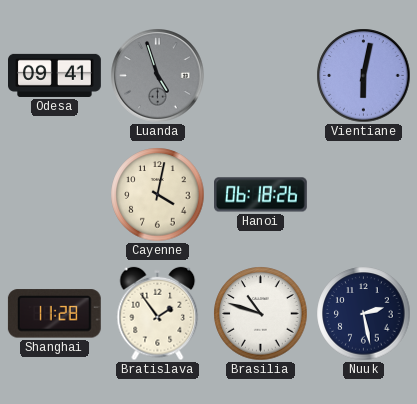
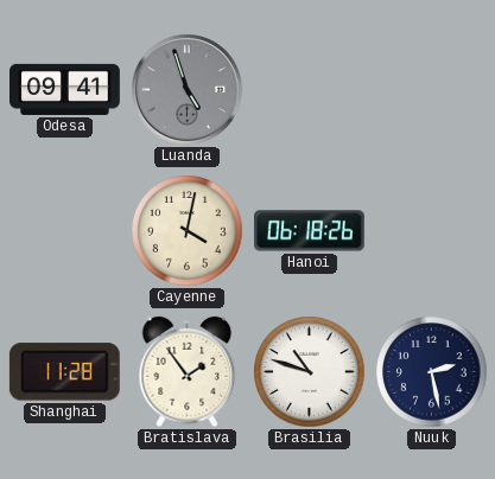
Vientiane: 6:02 -> none (364, 76)
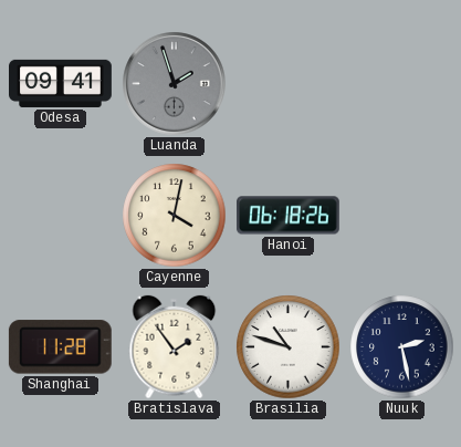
Luanda: 4:57 -> 1:57 (175, 84)
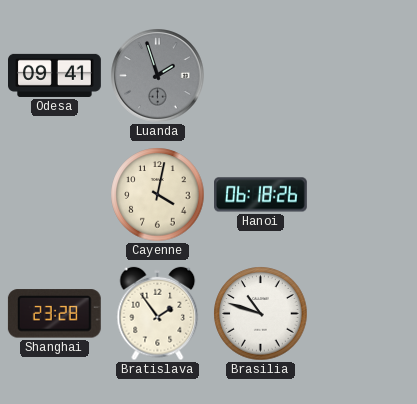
Shanghai: 11:28 -> 23:28 (54, 314)
Nuuk: 2:28 -> none (402, 347)
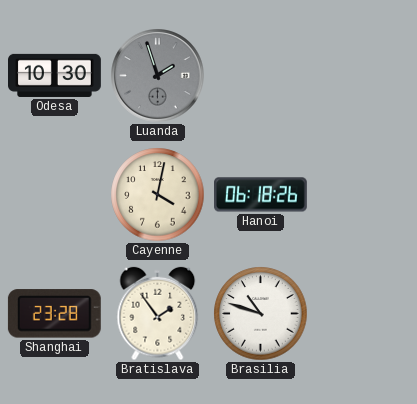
Odesa: 09:41 -> 10:30 (55, 75)
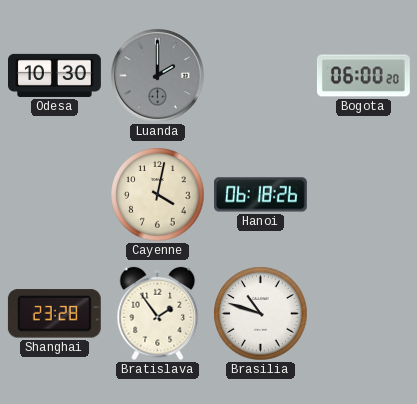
Luanda: 1:57 -> 2:00 (158, 76)
Bogota: none -> 06:00 (363, 76)
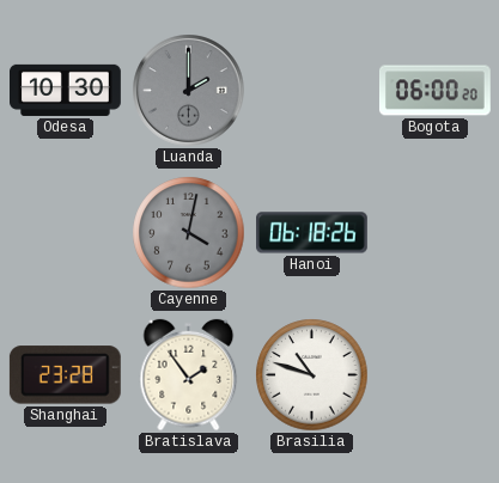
Cayenne dial: cream -> grey (189, 233)
